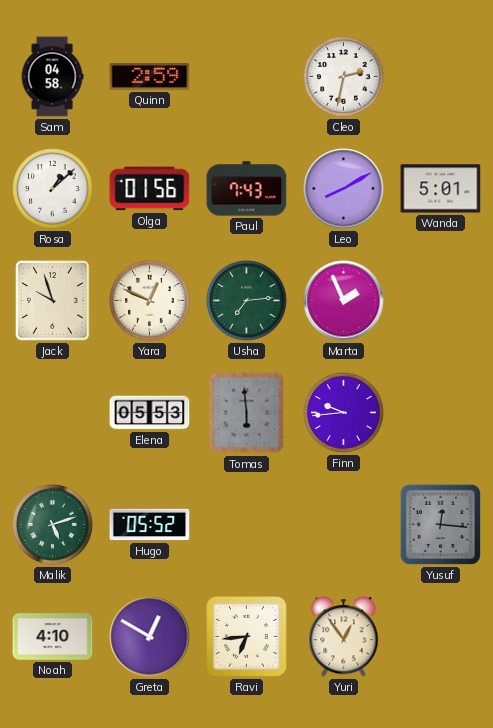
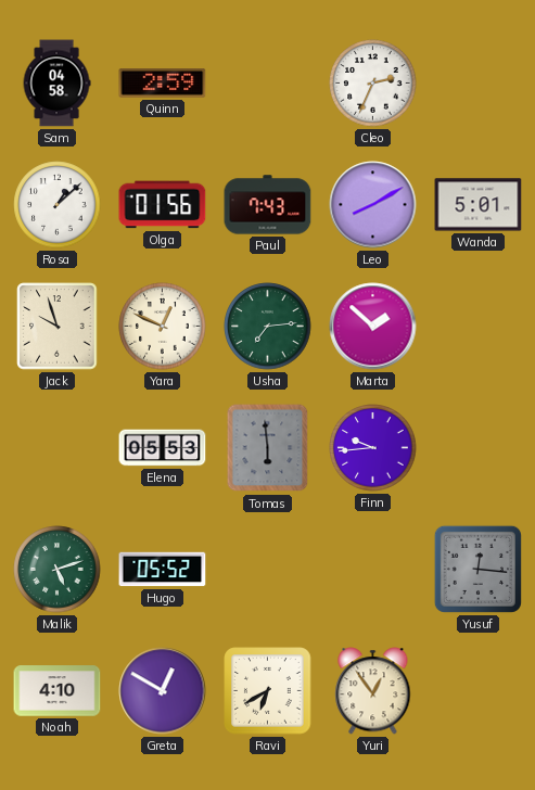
Cleo: 2:32 -> 2:34 (373, 84)
Marta: 1:56 -> 1:52 (373, 327)
Ravi: 6:44 -> 6:40 (268, 691)
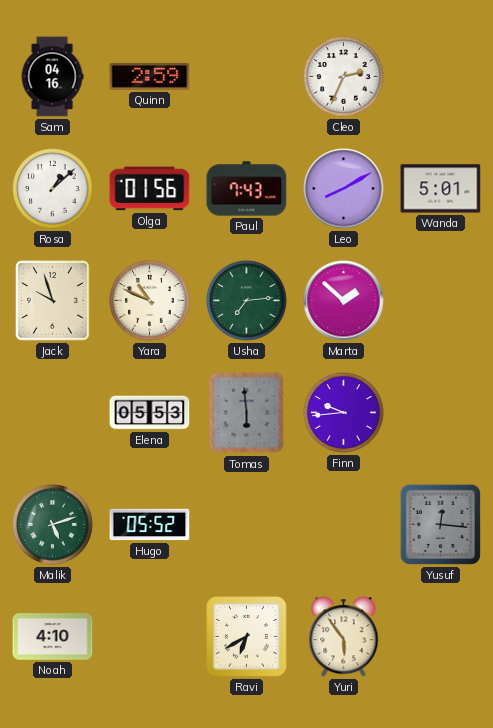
Sam: 04:58 -> 04:16 (52, 77)
Yara: 12:49 -> 10:49 (150, 301)
Greta: 12:50 -> none (163, 691)
Yuri: 12:54 -> 5:54 (344, 637)
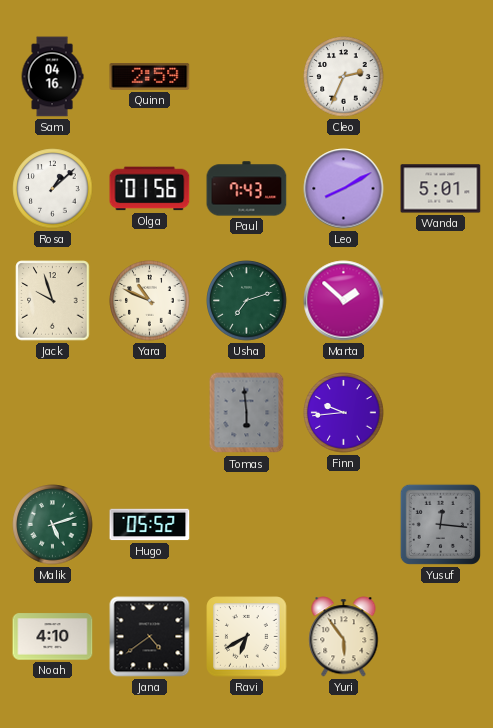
Usha: 7:14 -> 7:12 (247, 301)
Elena: 05:53 -> none (150, 413)
Jana: none -> 4:39 (150, 637)
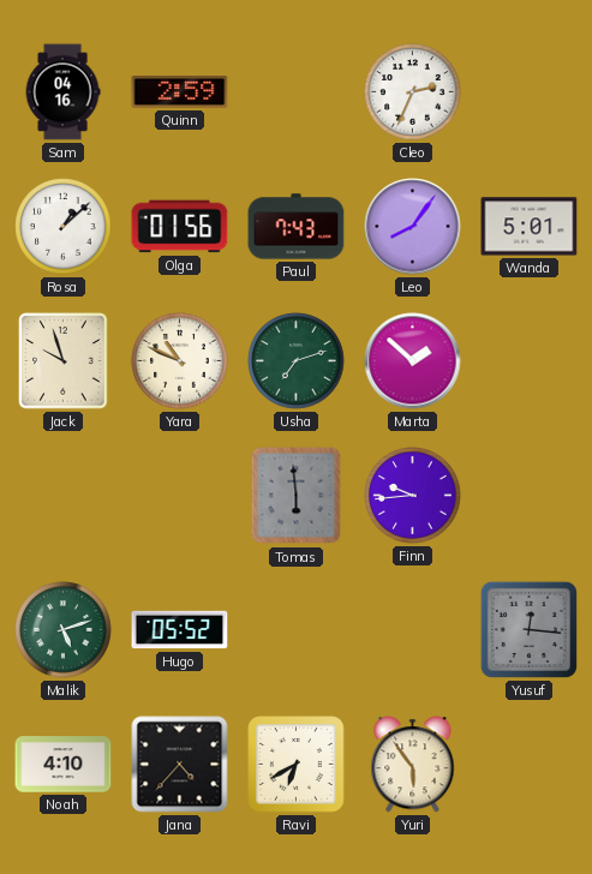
Leo: 8:10 -> 8:06 (413, 227)
Jana: 4:39 -> 4:37 (180, 765)
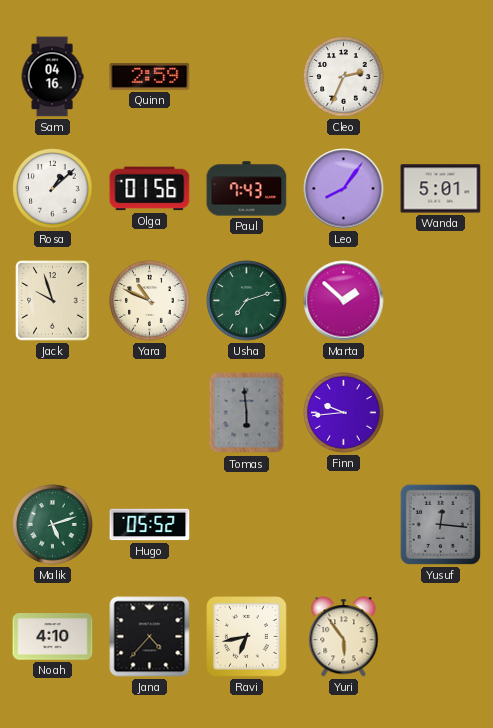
Ravi: 6:40 -> 6:43 (247, 637)
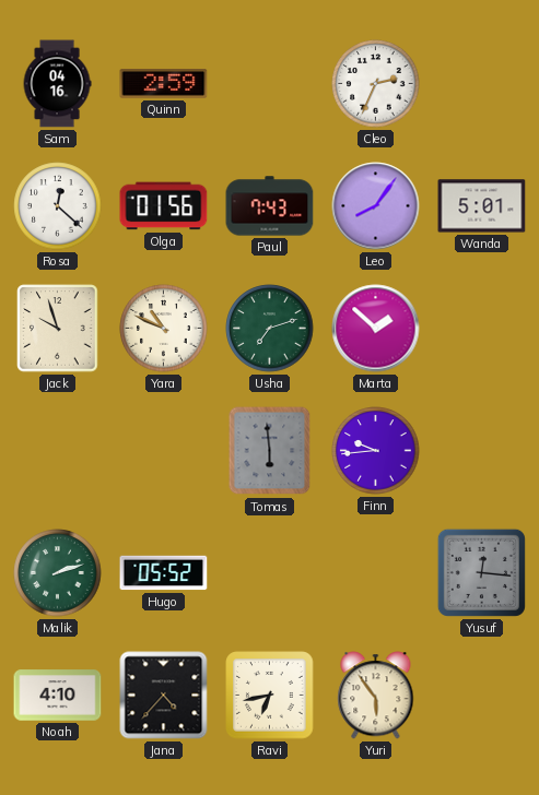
Rosa: 1:08 -> 12:22 (58, 206)
Malik: 5:12 -> 2:12 (58, 573)
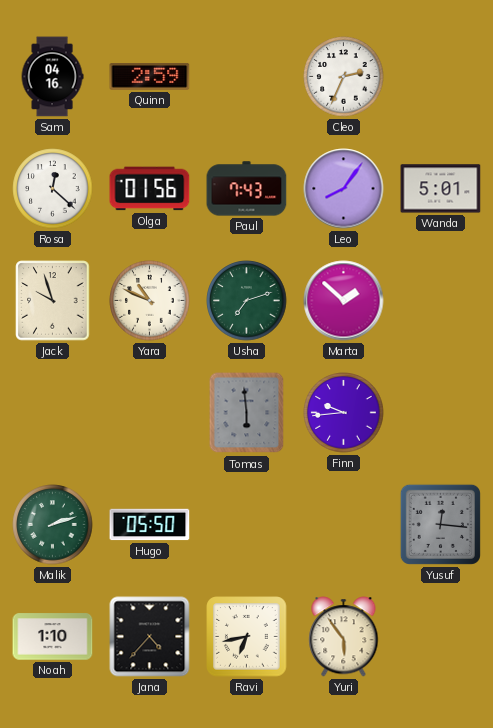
Hugo: 05:52 -> 05:50 (150, 525)
Noah: 4:10 -> 1:10 (53, 637)
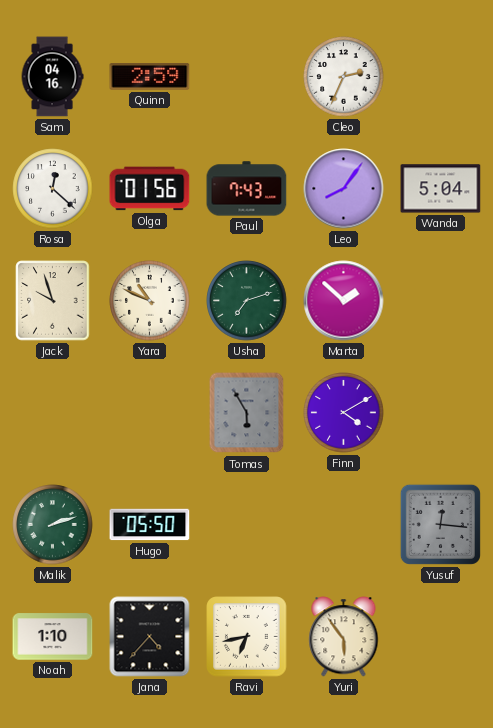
Wanda: 5:01 -> 5:04 (441, 189)
Tomas: 5:59 -> 5:55 (247, 413)
Finn: 9:44 -> 4:10 (344, 413)
